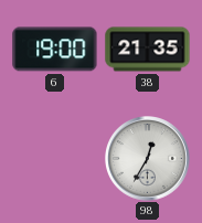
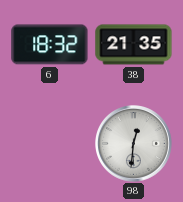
6: 19:00 -> 18:32 (50, 45)
98: 12:35 -> 12:31 (134, 144)
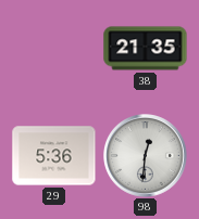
6: 18:32 -> none (50, 45)
29: none -> 5:36 (54, 156)
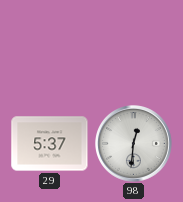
38: 21:35 -> none (146, 49)
29: 5:36 -> 5:37 (50, 144)
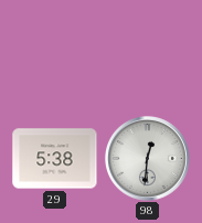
29: 5:37 -> 5:38 (55, 159)
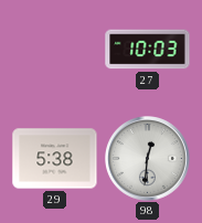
27: none -> 10:03 (148, 50)
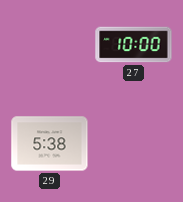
27: 10:03 -> 10:00 (134, 45)
98: 12:31 -> none (148, 159)
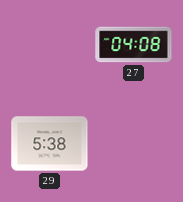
27: 10:00 -> 04:08 (134, 45)
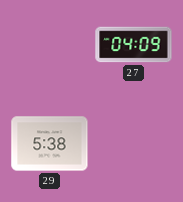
27: 04:08 -> 04:09 (134, 45)
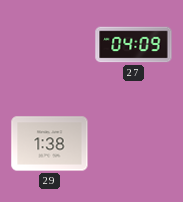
29: 5:38 -> 1:38 (50, 144)
